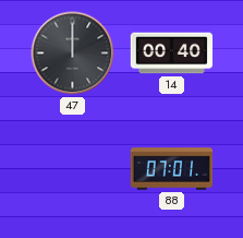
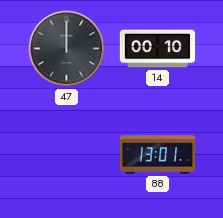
14: 00:40 -> 00:10 (158, 49)
88: 07:01 -> 13:01 (158, 155)
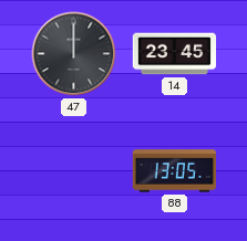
14: 00:10 -> 23:45 (175, 54)
88: 13:01 -> 13:05 (175, 171)
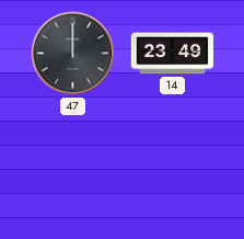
14: 23:45 -> 23:49 (173, 54)
88: 13:05 -> none (175, 171)
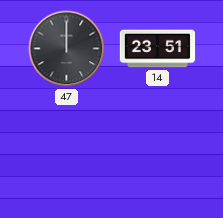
14: 23:49 -> 23:51 (158, 49)
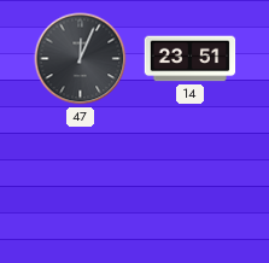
47: 12:00 -> 12:04 (81, 59)
